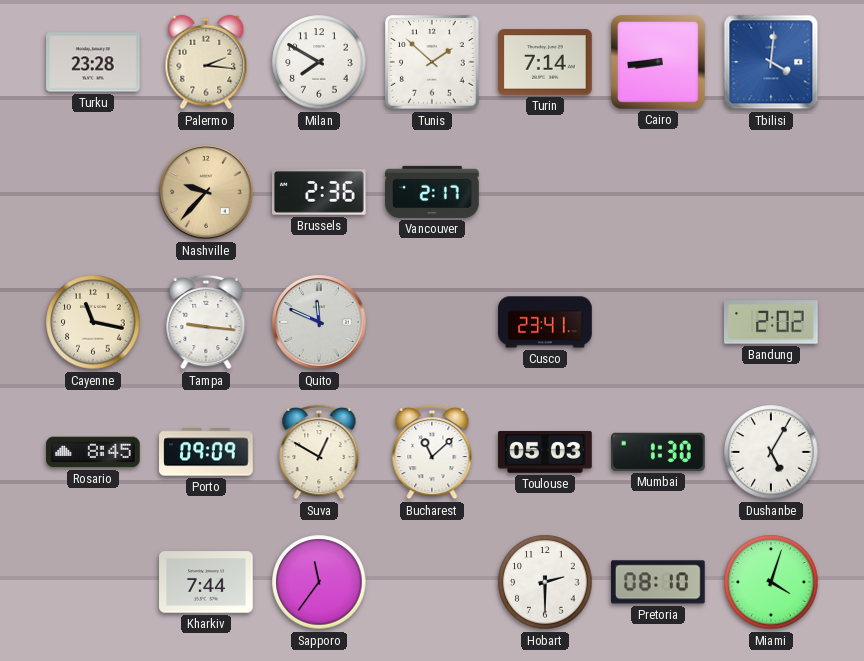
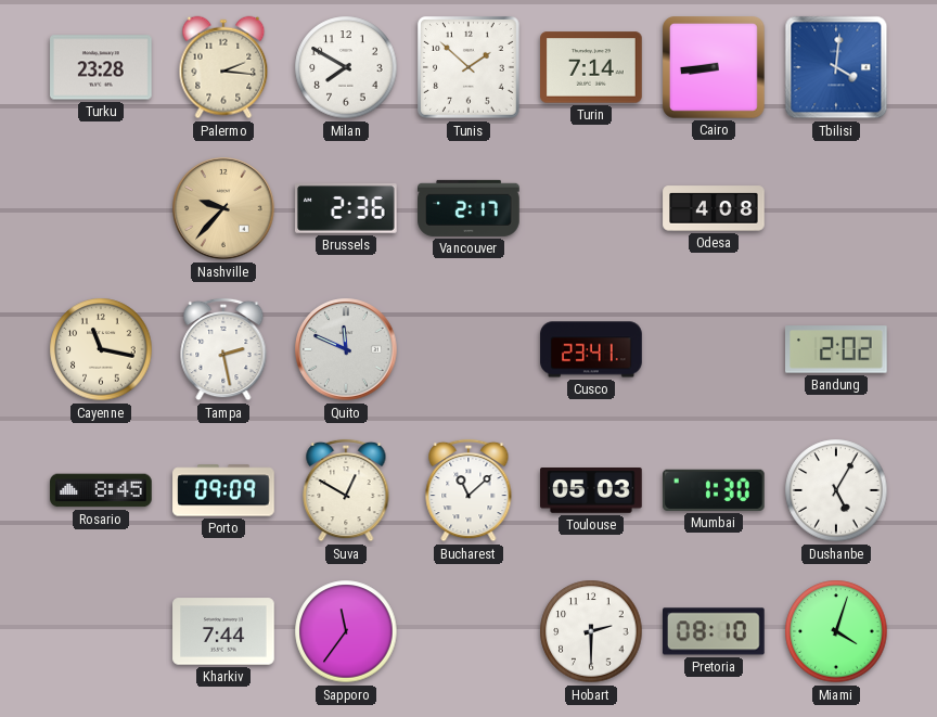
Odesa: none -> 4:08 (714, 208)
Tampa: 9:16 -> 2:28 (223, 349)
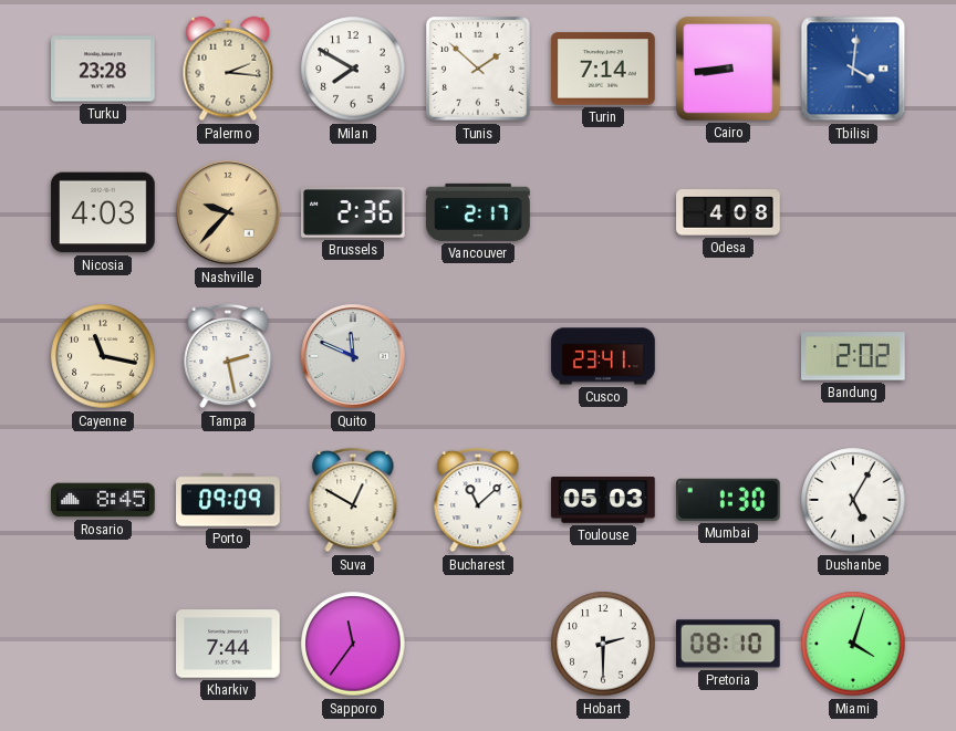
Nicosia: none -> 4:03 (103, 212)
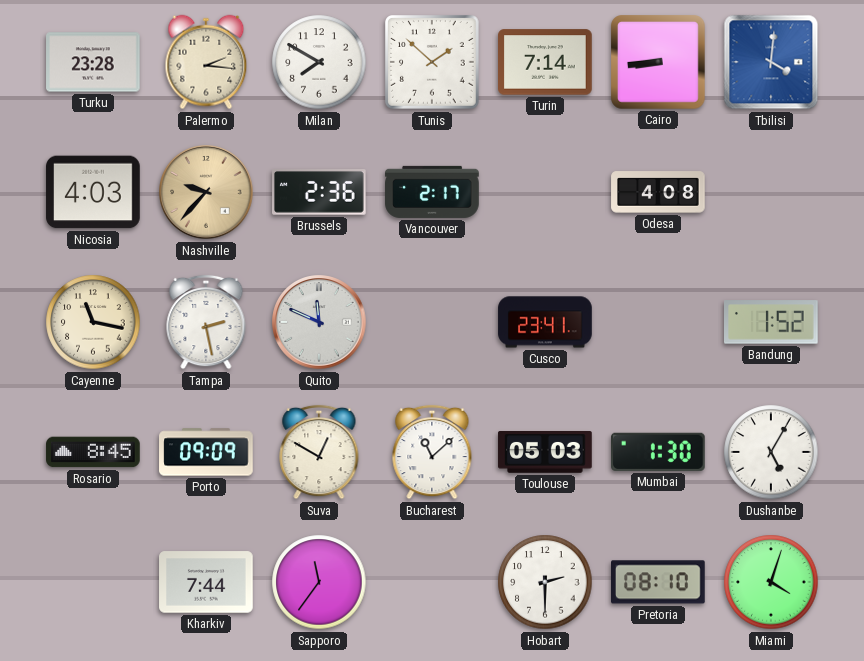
Bandung: 2:02 -> 1:52 (772, 322)
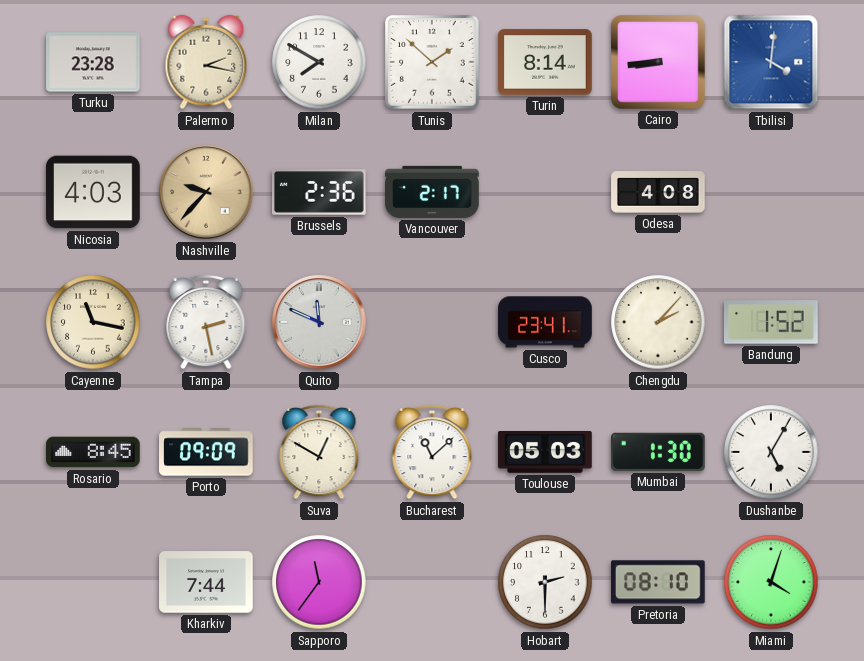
Palermo: 2:16 -> 2:17 (206, 62)
Turin: 7:14 -> 8:14 (545, 62)
Chengdu: none -> 2:07 (658, 322)
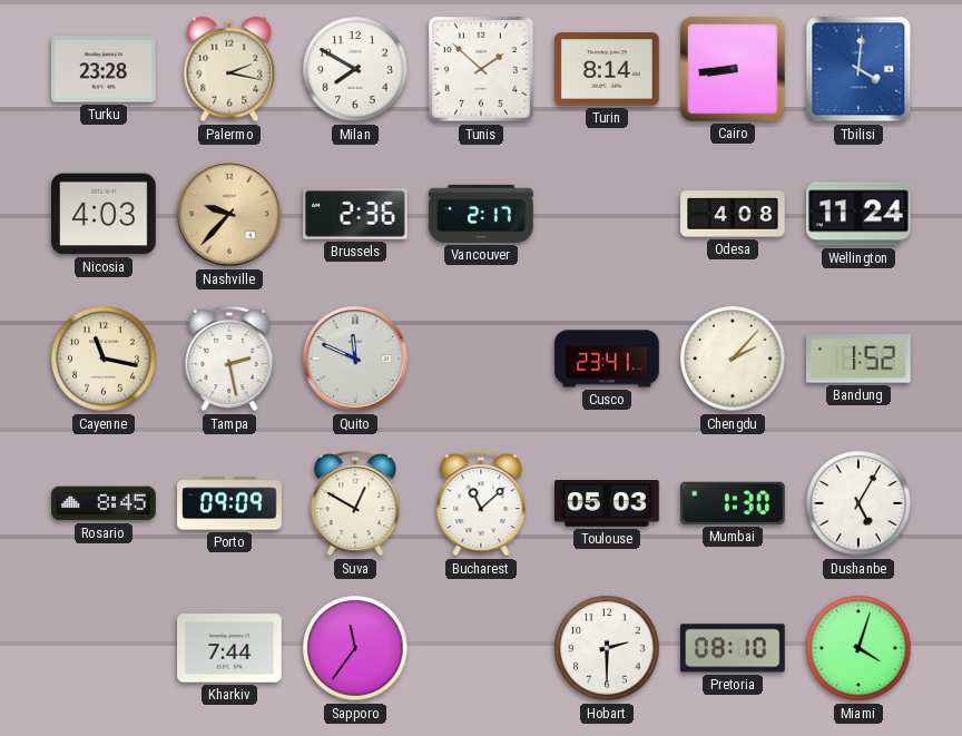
Wellington: none -> 11:24 (860, 214)
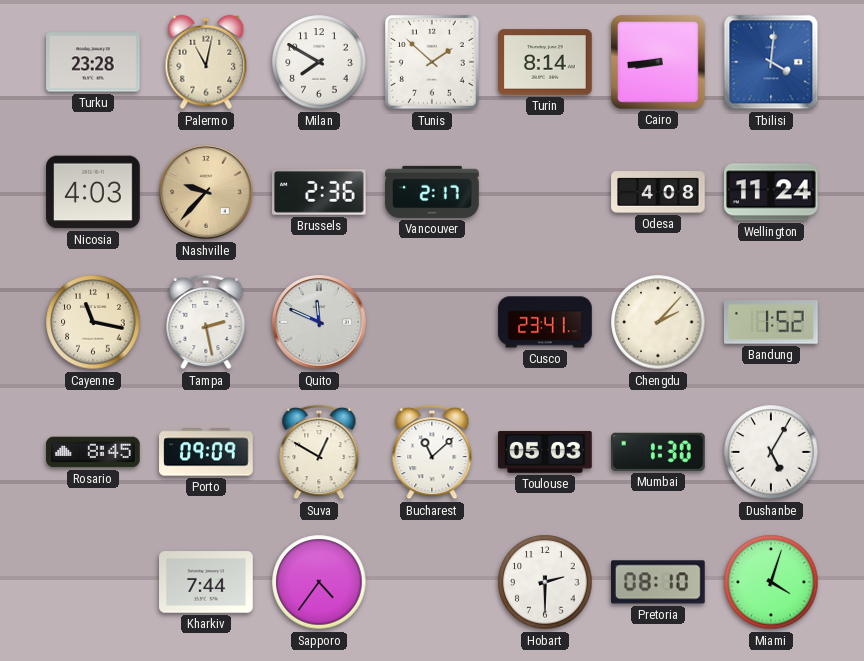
Palermo: 2:17 -> 11:02 (206, 62)
Sapporo: 11:36 -> 4:36 (319, 582)
